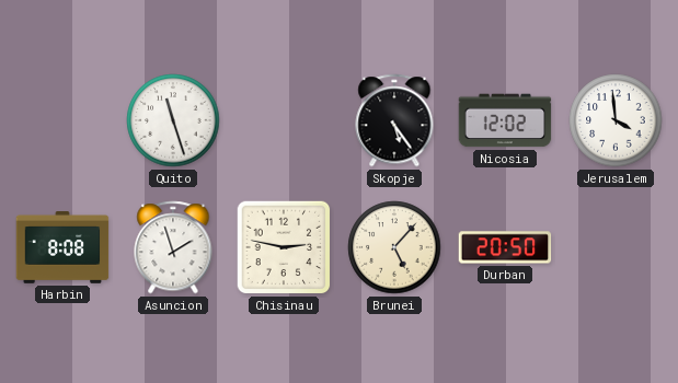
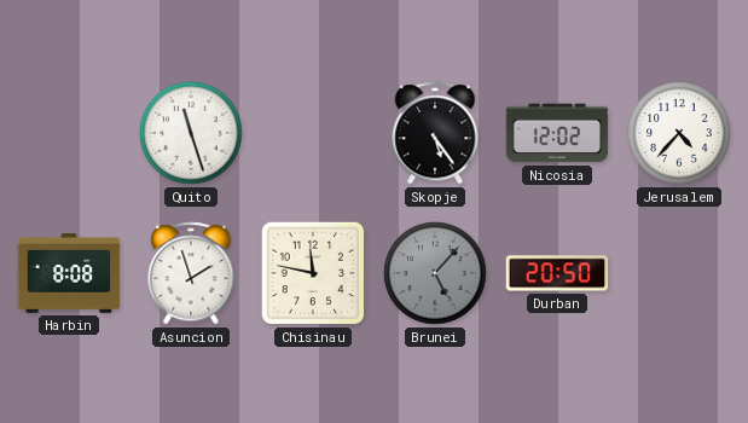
Jerusalem: 3:59 -> 4:37 (679, 133)
Chisinau: 2:47 -> 11:47 (313, 273)
Brunei dial: cream -> grey (435, 273)
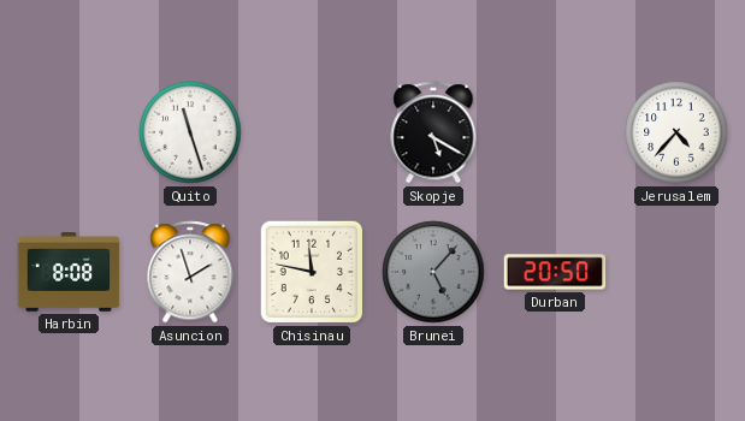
Skopje: 5:24 -> 5:20 (433, 132)
Nicosia: 12:02 -> none (557, 133)
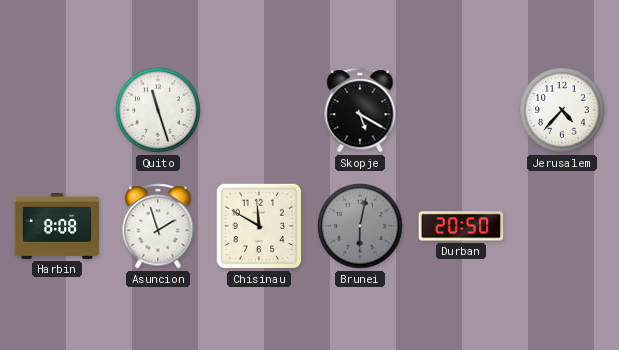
Chisinau: 11:47 -> 11:50 (259, 226)
Brunei: 5:07 -> 6:02 (360, 226)
